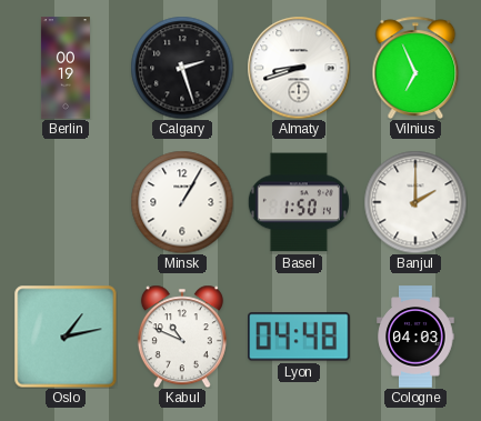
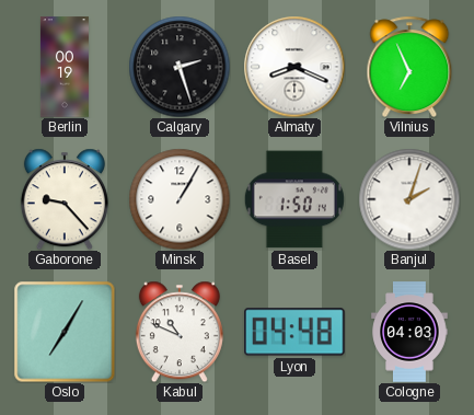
Almaty: 8:42 -> 8:19 (294, 67)
Gaborone: none -> 9:23 (65, 199)
Banjul: 2:00 -> 2:03 (409, 199)
Oslo: 1:13 -> 7:05 (65, 332)
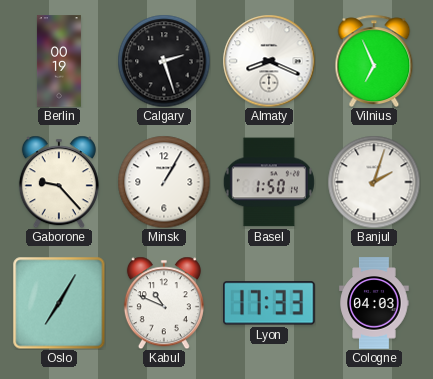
Lyon: 04:48 -> 17:33 (270, 303)
